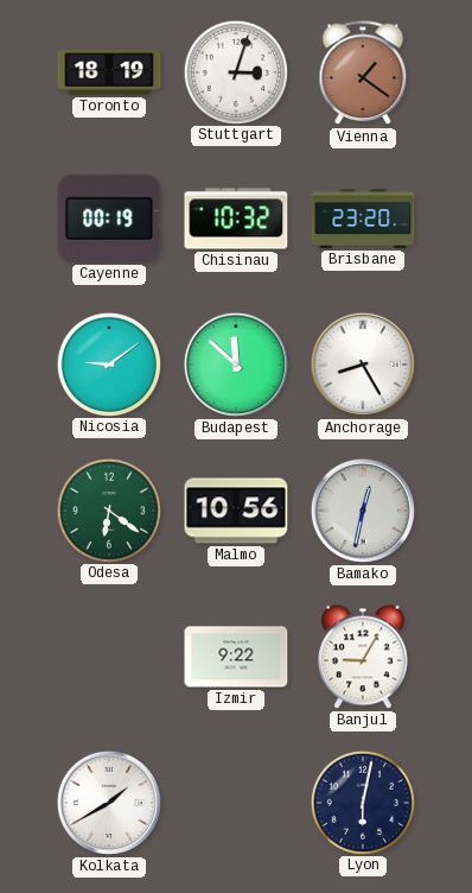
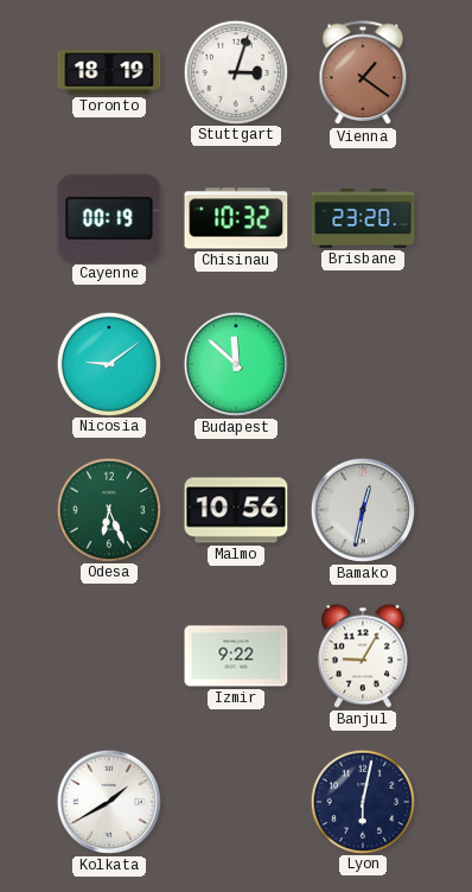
Anchorage: 8:25 -> none (363, 365)
Odesa: 6:21 -> 6:26 (108, 509)
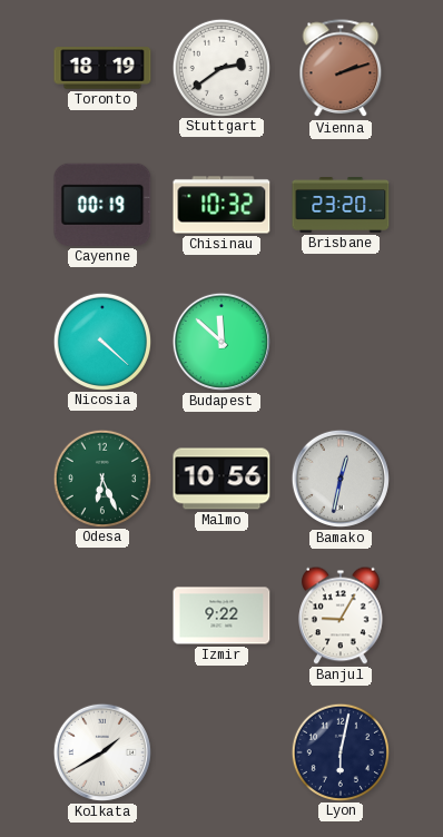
Stuttgart: 3:03 -> 2:39 (220, 67)
Vienna: 1:21 -> 2:12 (341, 69)
Nicosia: 9:09 -> 4:22 (101, 341)
